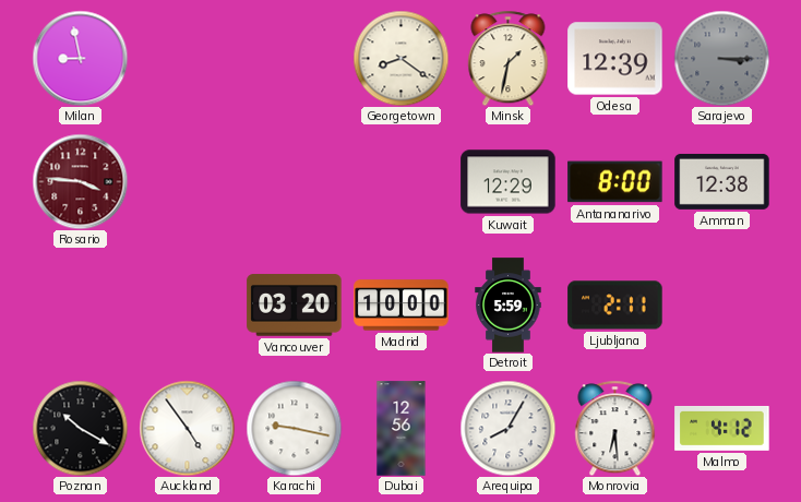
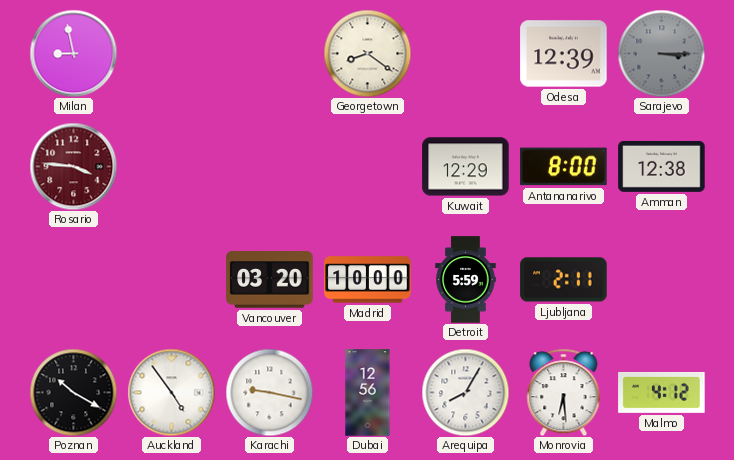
Minsk: 1:32 -> none (509, 58)
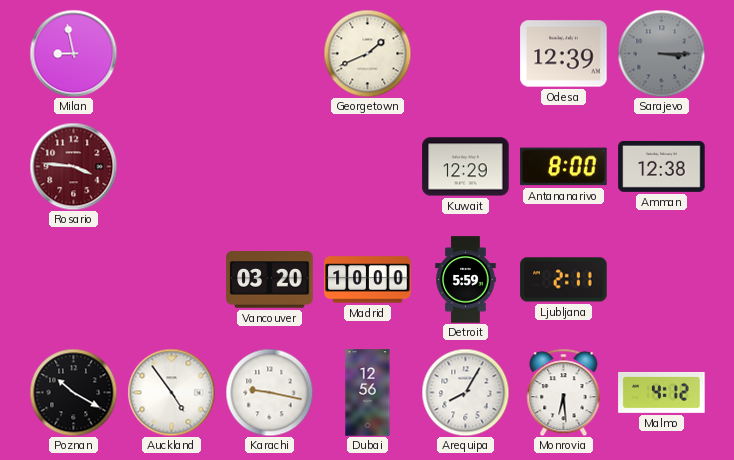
Georgetown: 8:21 -> 1:41 (367, 53)
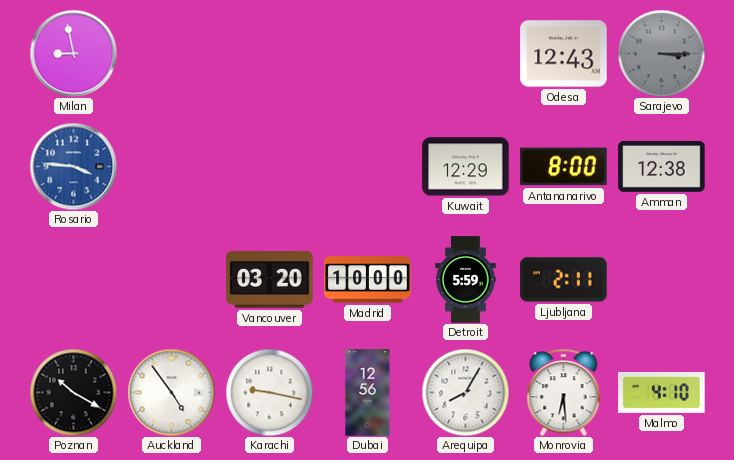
Georgetown: 1:41 -> none (367, 53)
Odesa: 12:39 -> 12:43 (564, 54)
Rosario dial: burgundy -> blue (73, 166)
Malmo: 4:12 -> 4:10 (662, 392)
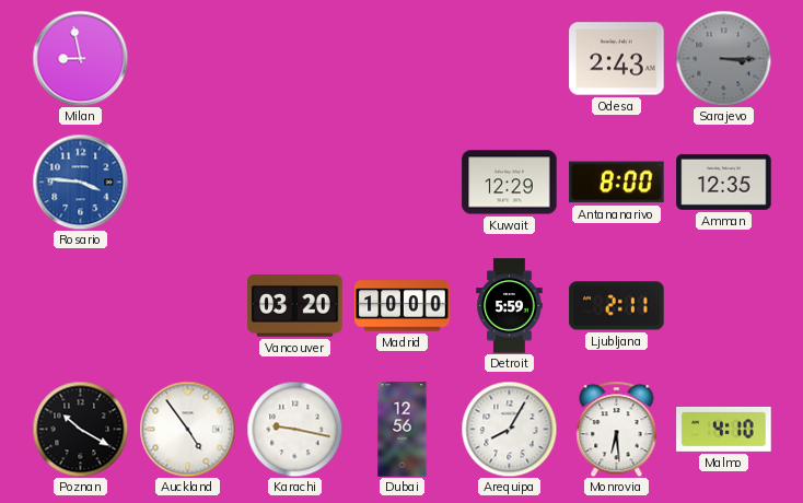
Odesa: 12:43 -> 2:43 (617, 59)
Amman: 12:38 -> 12:35 (724, 182)
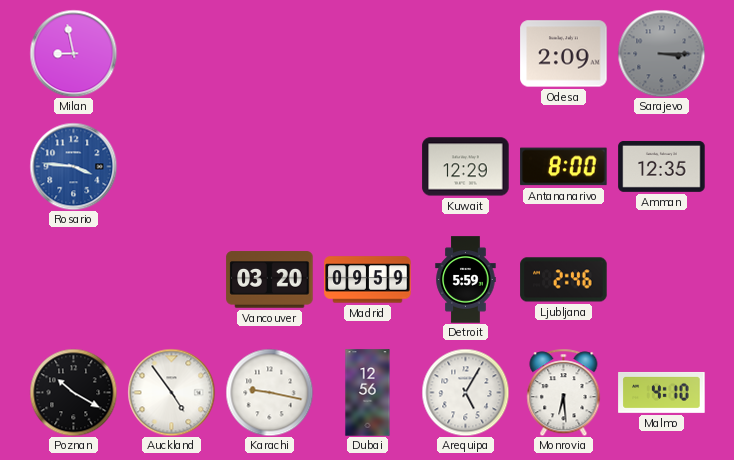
Odesa: 2:43 -> 2:09 (564, 54)
Madrid: 10:00 -> 09:59 (368, 280)
Ljubljana: 2:11 -> 2:46 (564, 280)
Arequipa: 8:05 -> 5:05 (465, 392)
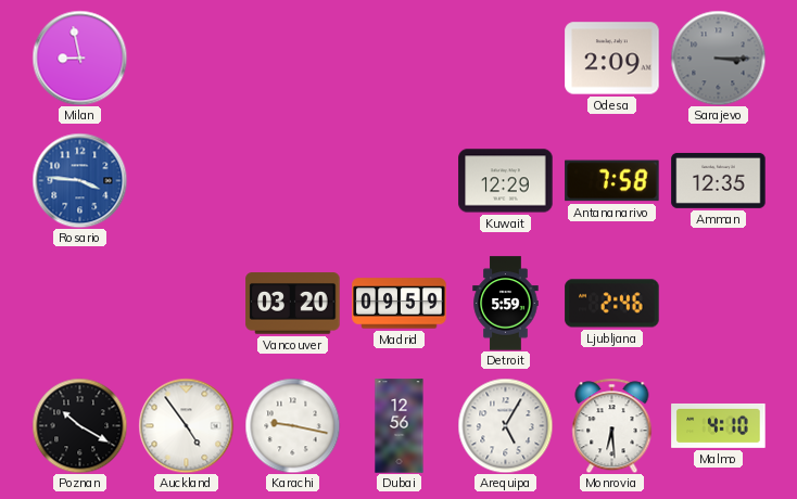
Antananarivo: 8:00 -> 7:58 (612, 181)
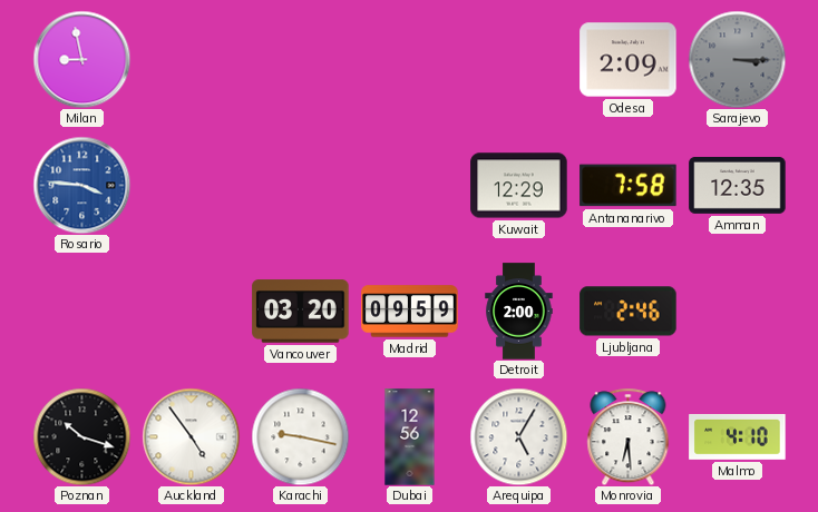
Detroit: 5:59 -> 2:00 (519, 312)
Poznan: 10:20 -> 10:18 (81, 436)
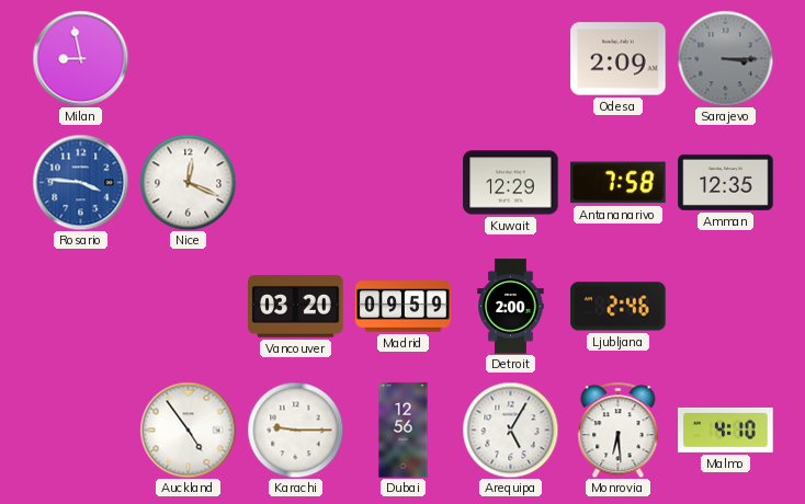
Nice: none -> 12:19 (188, 182)
Poznan: 10:18 -> none (81, 436)
Karachi: 9:17 -> 9:15 (295, 429)
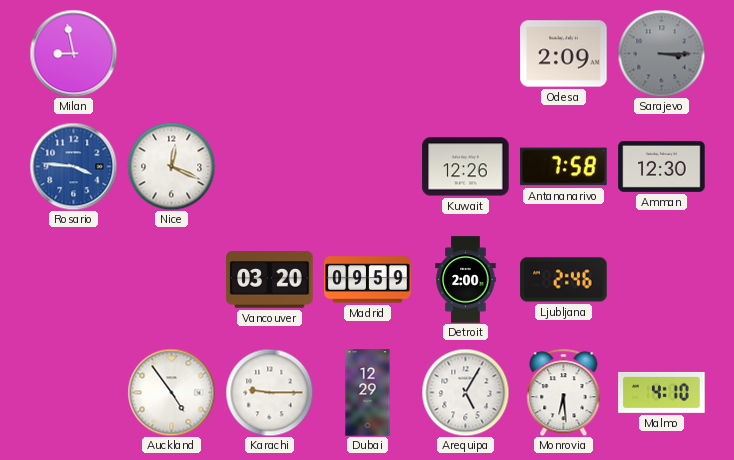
Kuwait: 12:29 -> 12:26 (466, 167)
Amman: 12:35 -> 12:30 (662, 166)
Dubai: 12:56 -> 12:29 (368, 393)
